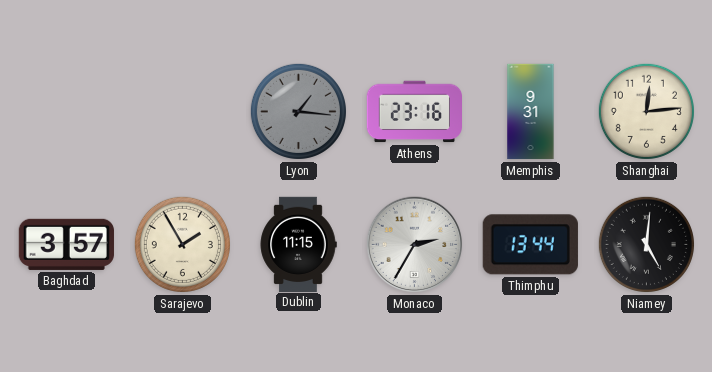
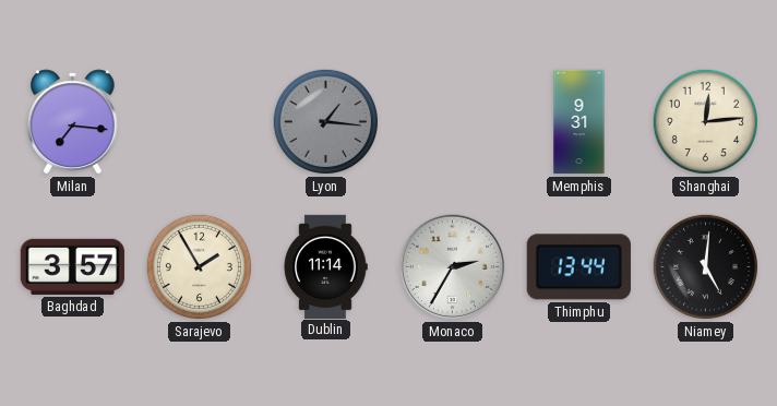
Milan: none -> 7:16 (73, 122)
Athens: 23:16 -> none (414, 112)
Dublin: 11:15 -> 11:14 (325, 266)
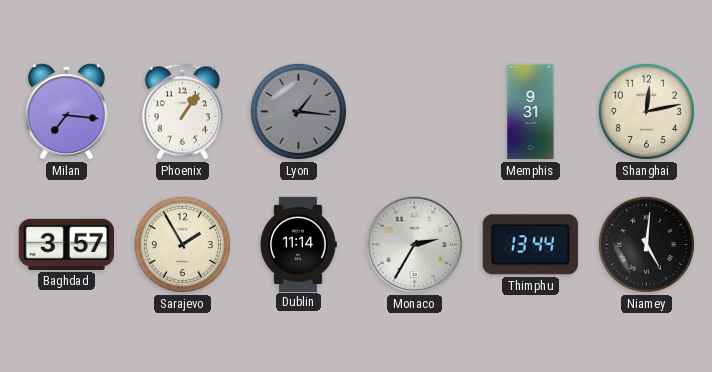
Phoenix: none -> 1:06 (182, 112)
Shanghai: 12:14 -> 12:13 (646, 111)
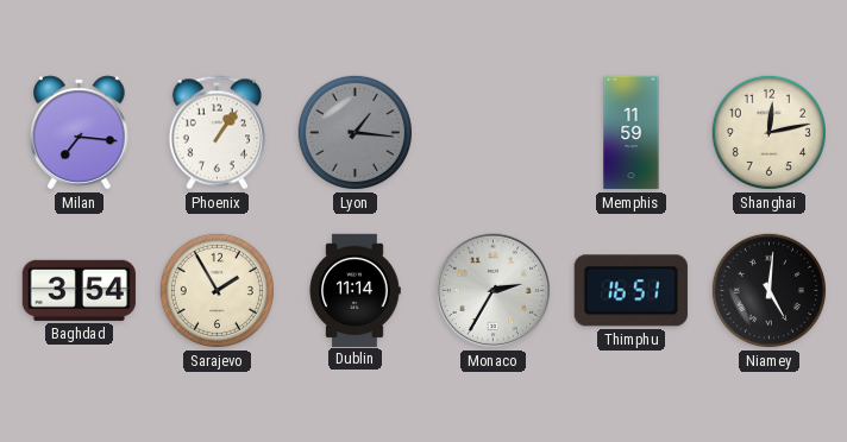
Memphis: 9:31 -> 11:59 (632, 133)
Baghdad: 3:57 -> 3:54 (79, 290)
Thimphu: 13:44 -> 16:51 (630, 291)
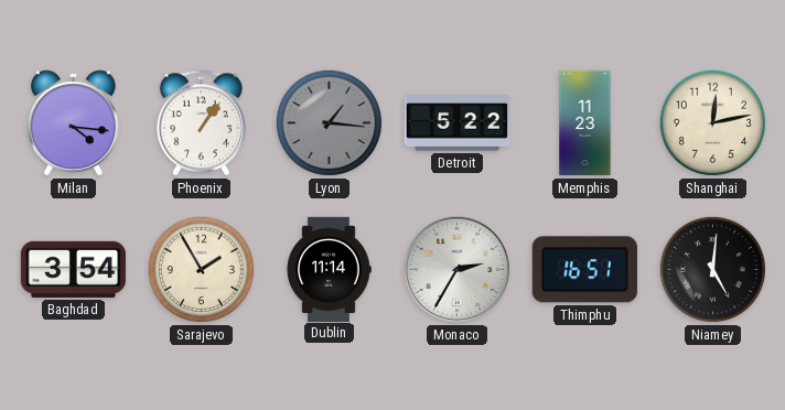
Milan: 7:16 -> 4:16 (74, 123)
Detroit: none -> 5:22 (458, 123)
Memphis: 11:59 -> 11:23 (585, 123)
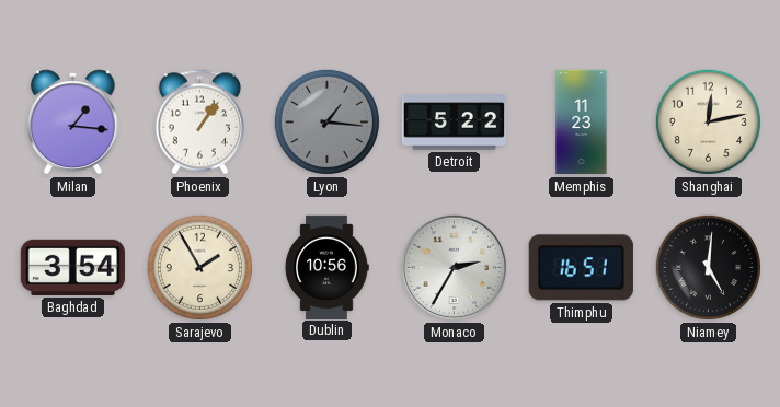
Milan: 4:16 -> 1:16 (73, 123)
Dublin: 11:14 -> 10:56 (326, 267)
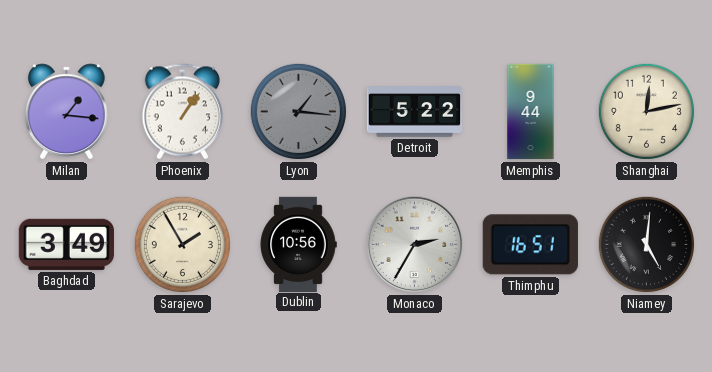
Memphis: 11:23 -> 9:44 (531, 112)
Baghdad: 3:54 -> 3:49 (66, 244)
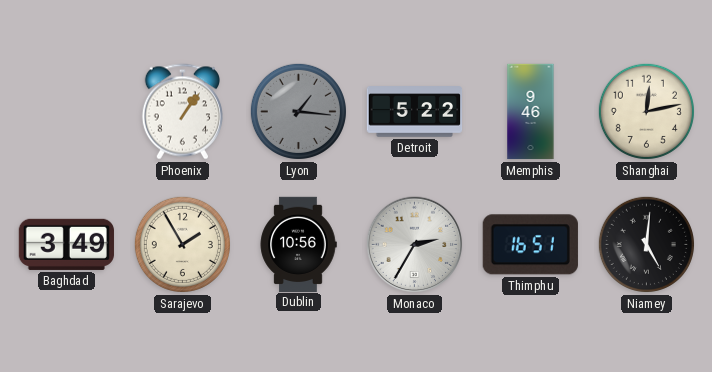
Milan: 1:16 -> none (67, 112)
Memphis: 9:44 -> 9:46 (531, 112)
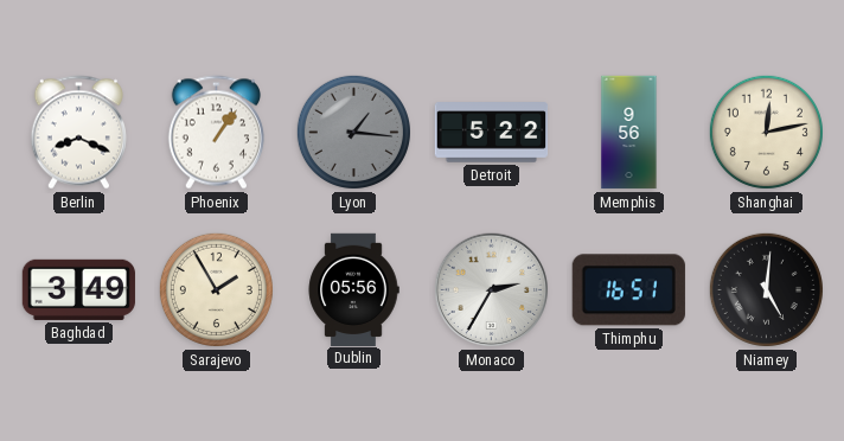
Berlin: none -> 8:19 (78, 133)
Memphis: 9:46 -> 9:56 (629, 133)
Dublin: 10:56 -> 05:56 (353, 289)
